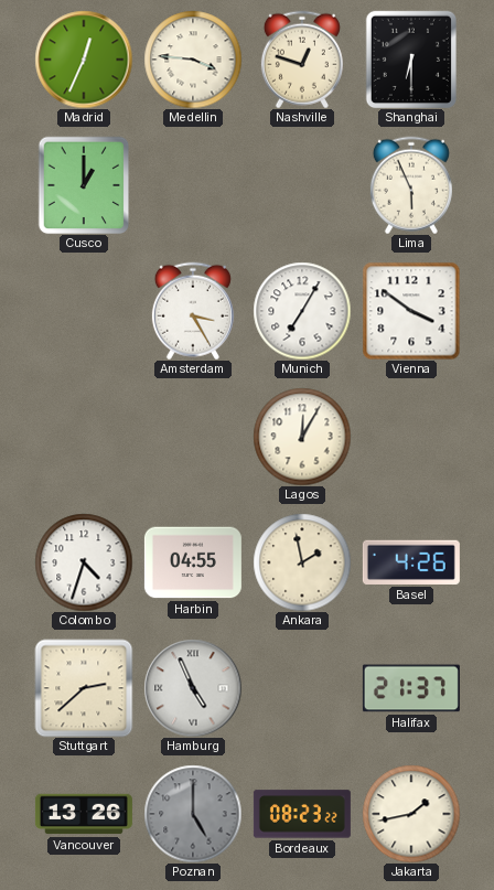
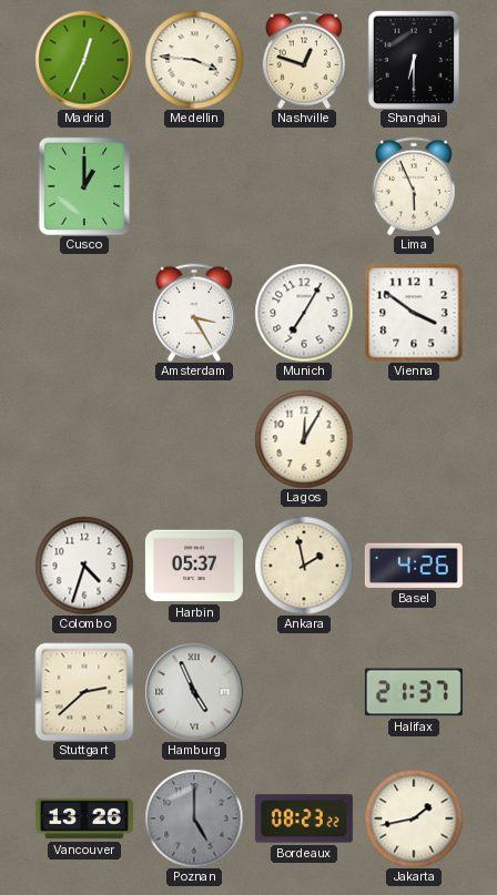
Harbin: 04:55 -> 05:37 (194, 566)
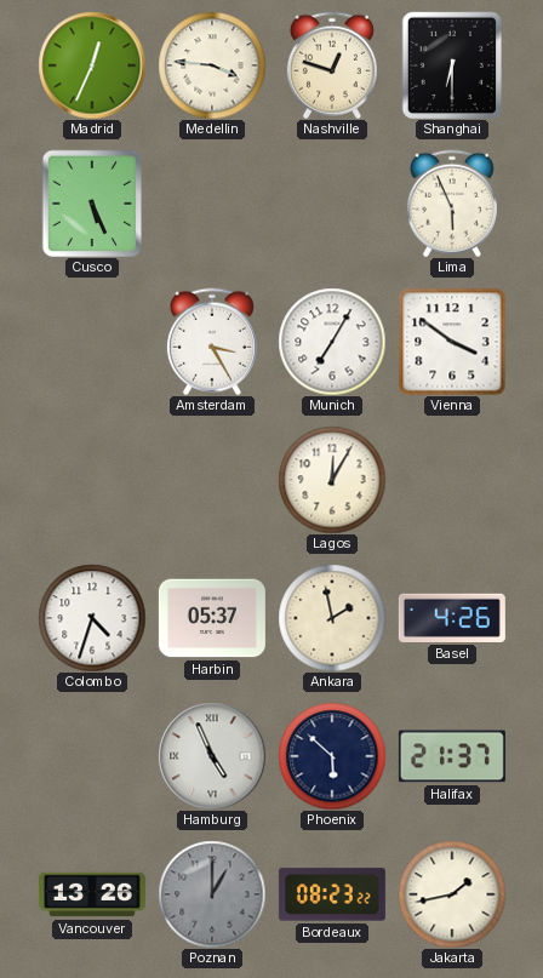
Cusco: 1:00 -> 5:26 (92, 204)
Stuttgart: 2:38 -> none (84, 692)
Phoenix: none -> 5:52 (332, 756)
Poznan: 5:00 -> 1:00 (212, 894)
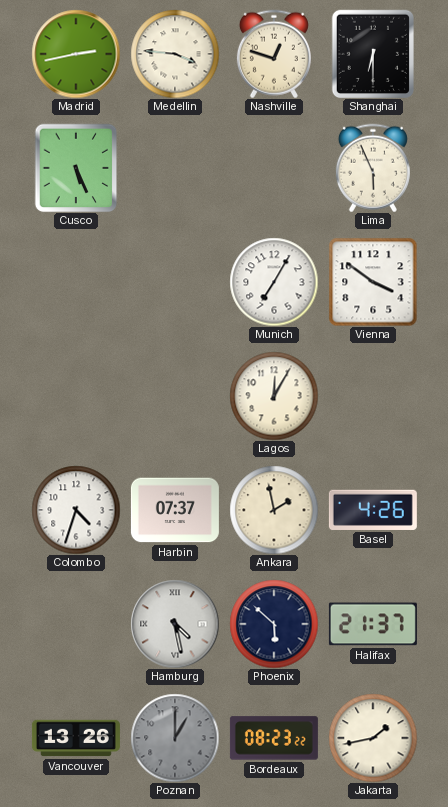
Madrid: 12:34 -> 2:43 (76, 54)
Amsterdam: 3:25 -> none (212, 342)
Harbin: 05:37 -> 07:37 (175, 510)
Hamburg: 4:56 -> 4:28 (175, 624)
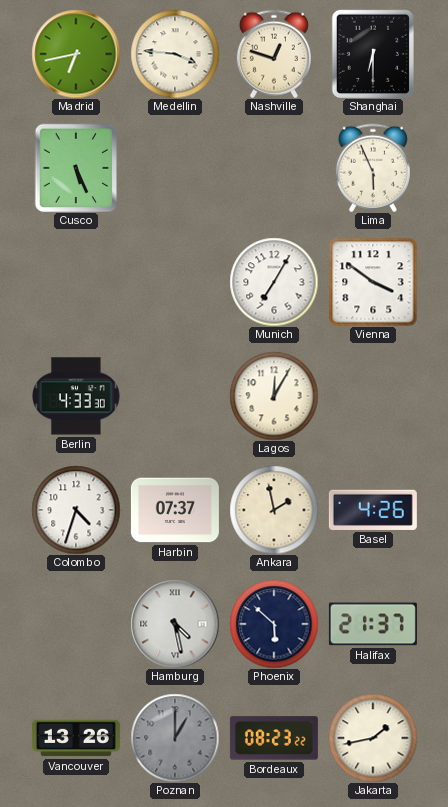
Madrid: 2:43 -> 6:43 (76, 54)
Berlin: none -> 4:33 (76, 396)
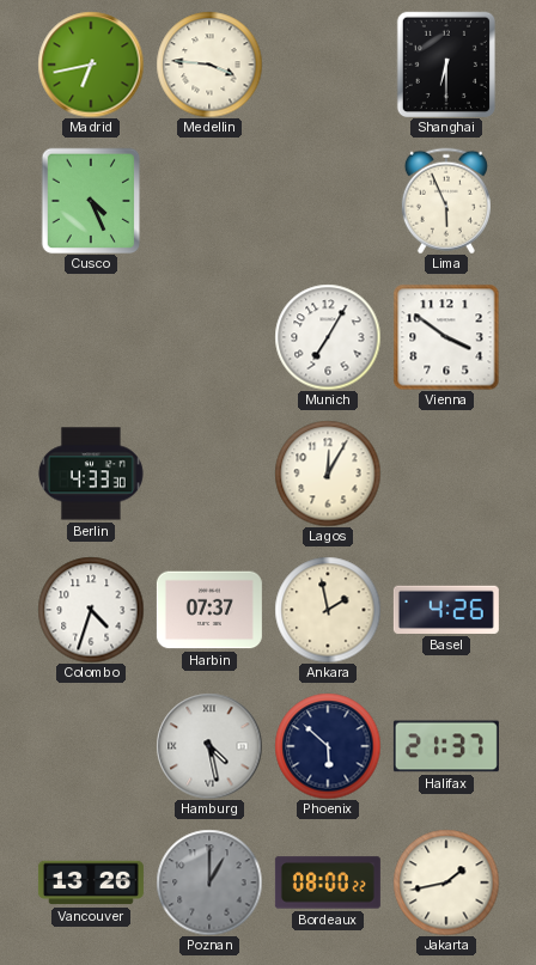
Nashville: 12:48 -> none (274, 54)
Cusco: 5:26 -> 4:26 (91, 201)
Bordeaux: 08:23 -> 08:00 (328, 882)
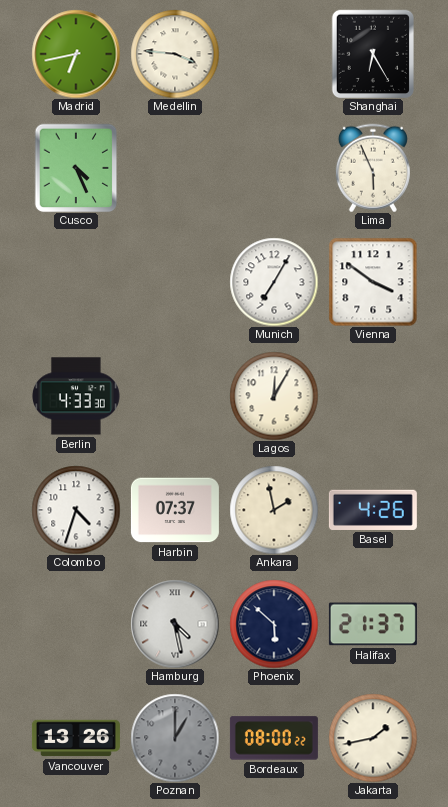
Shanghai: 6:30 -> 6:25 (372, 53)
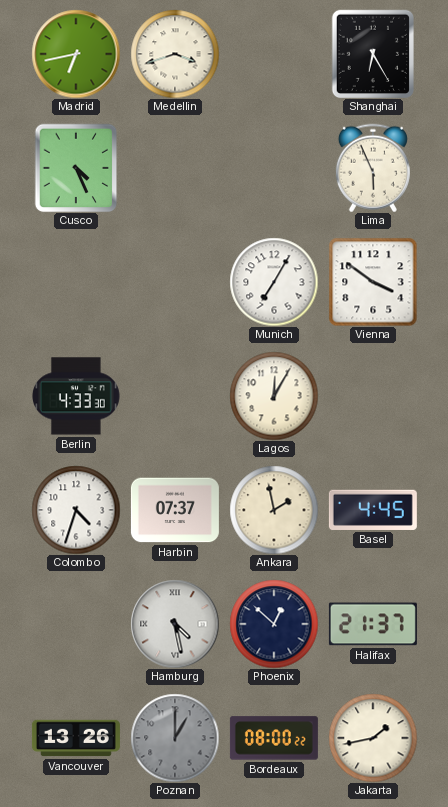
Medellin: 3:46 -> 3:42 (175, 54)
Basel: 4:26 -> 4:45 (373, 510)
Phoenix: 5:52 -> 12:52 (274, 624)
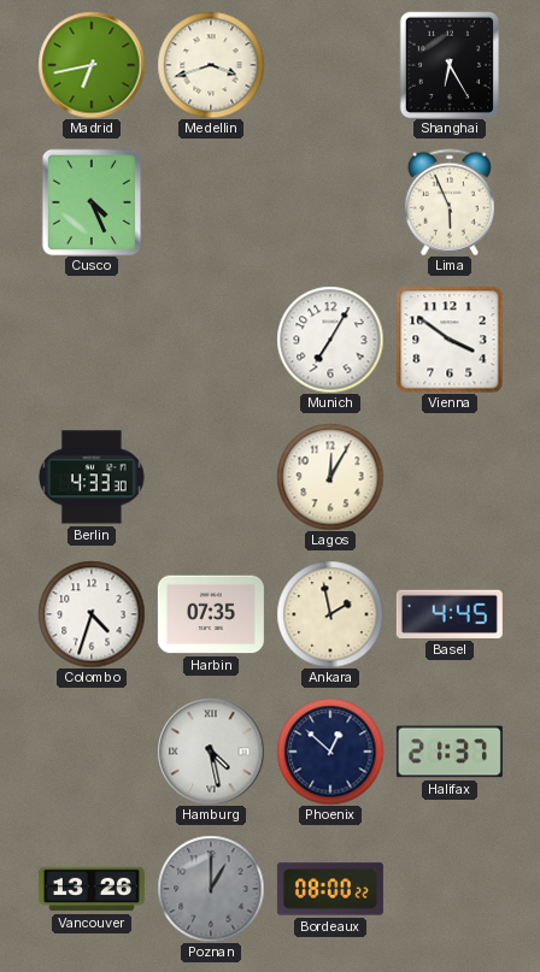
Harbin: 07:37 -> 07:35 (211, 614)
Jakarta: 1:43 -> none (373, 738)
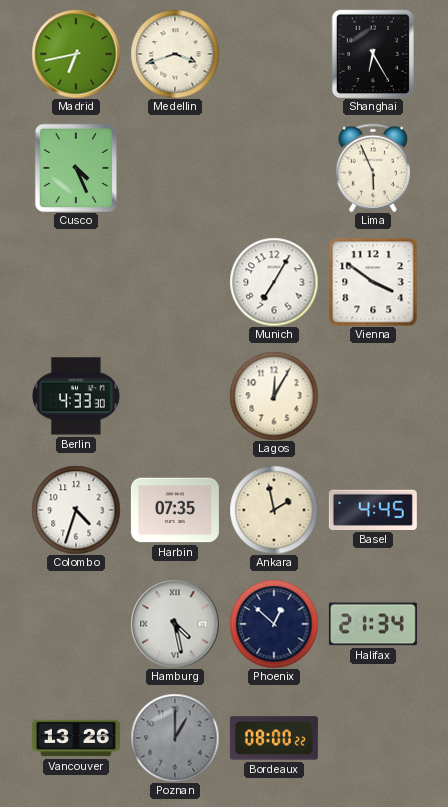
Halifax: 21:37 -> 21:34 (373, 624)
